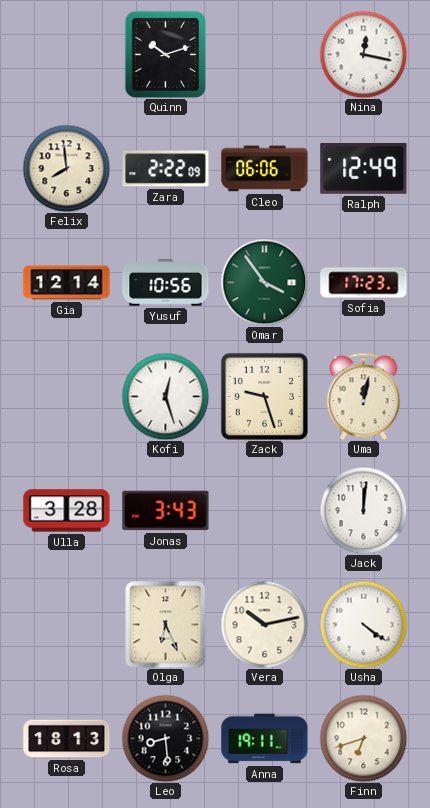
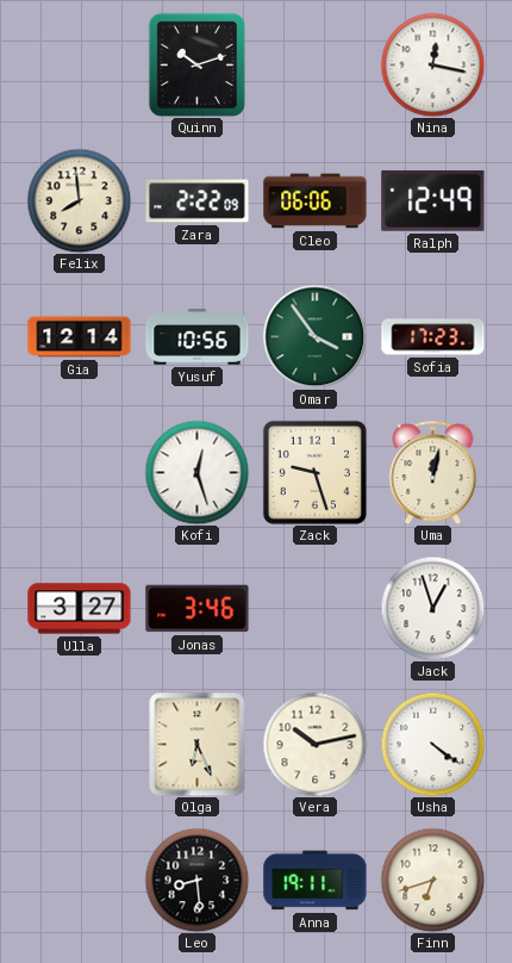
Ulla: 3:28 -> 3:27 (80, 609)
Jonas: 3:43 -> 3:46 (198, 609)
Jack: 12:01 -> 12:57 (432, 608)
Rosa: 18:13 -> none (67, 739)
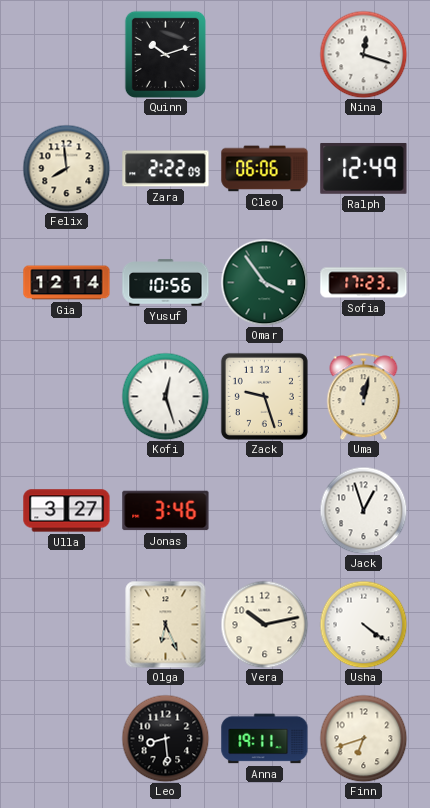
Nina: 12:17 -> 12:18 (363, 54)
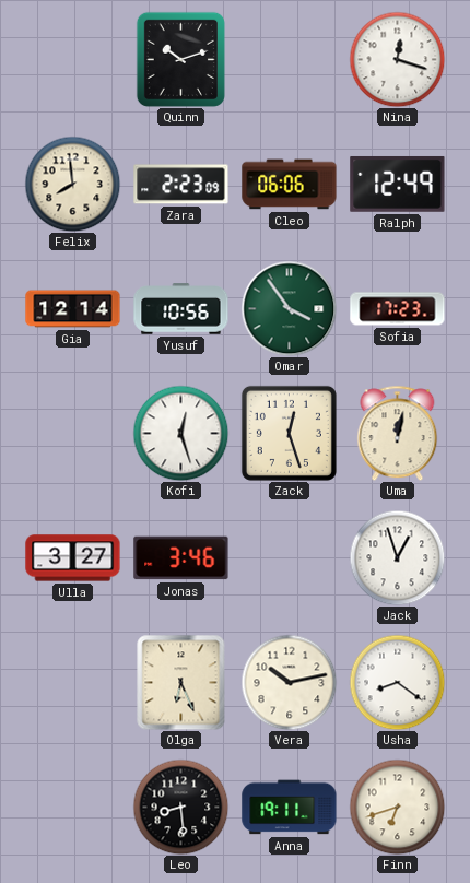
Zara: 2:22 -> 2:23 (181, 185)
Zack: 9:27 -> 12:27 (289, 433)
Usha: 4:21 -> 8:21 (397, 682)
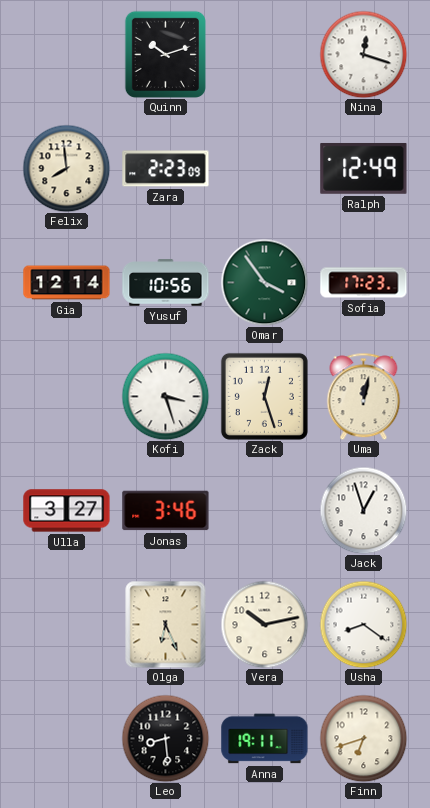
Cleo: 06:06 -> none (290, 185)
Kofi: 12:27 -> 3:27 (165, 396)
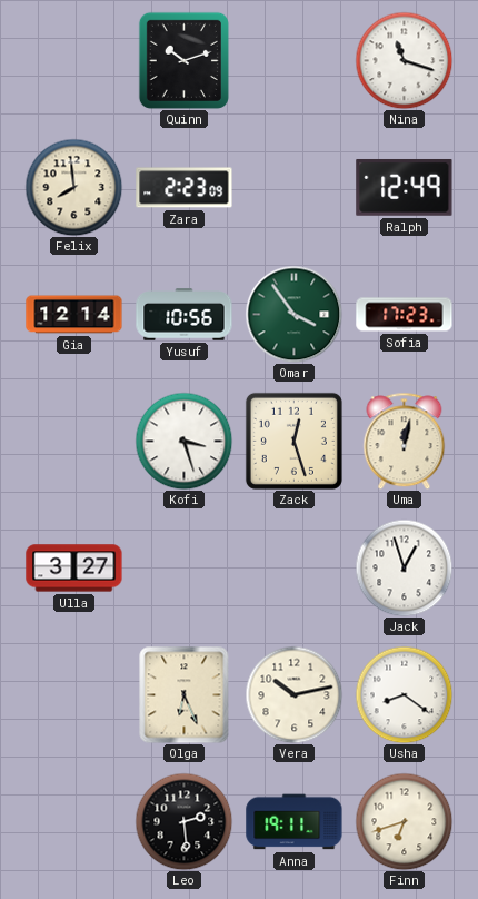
Nina: 12:18 -> 11:18 (404, 60)
Jonas: 3:46 -> none (166, 511)
Leo: 8:29 -> 2:29 (183, 821)
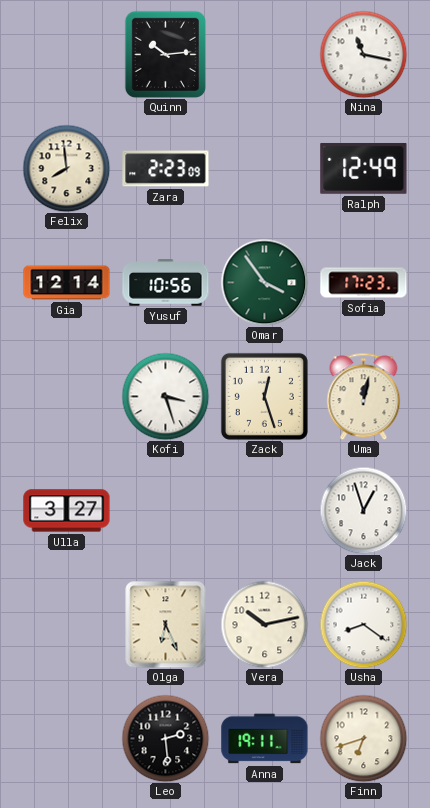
Quinn: 10:12 -> 10:14 (165, 54)
Nina: 11:18 -> 11:17 (363, 54)
